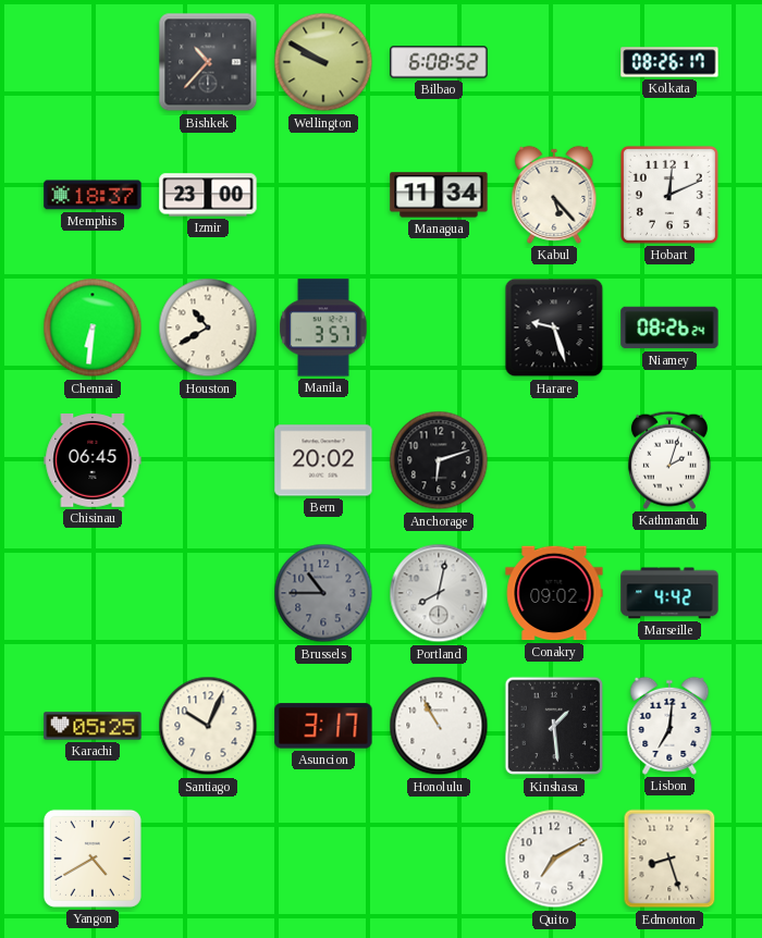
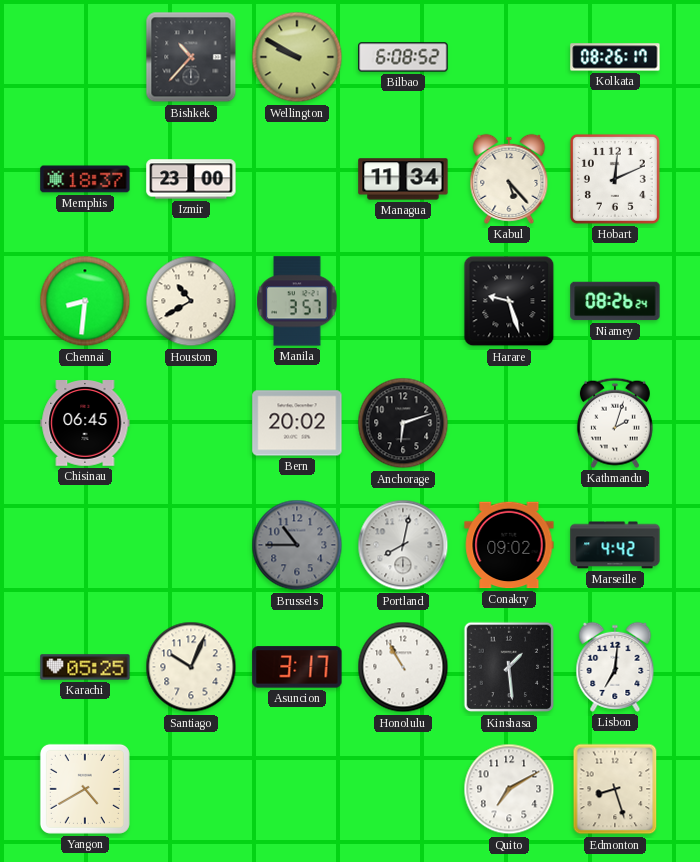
Chennai: 6:31 -> 8:31 (85, 301)
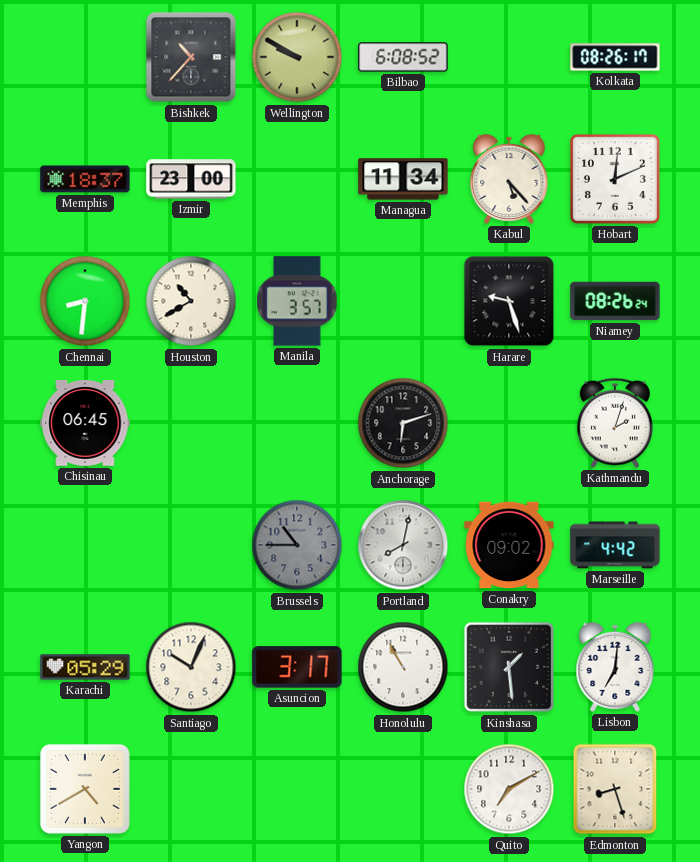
Bern: 20:02 -> none (297, 423)
Karachi: 05:25 -> 05:29 (85, 667)
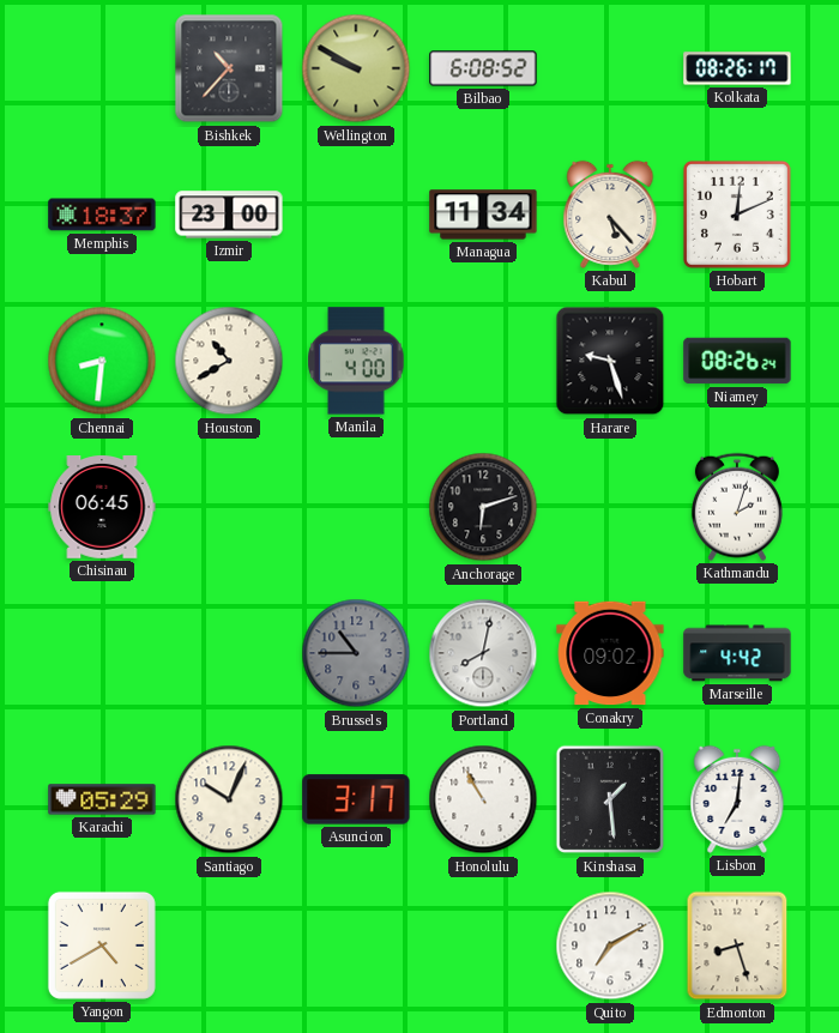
Manila: 3:57 -> 4:00 (356, 361)
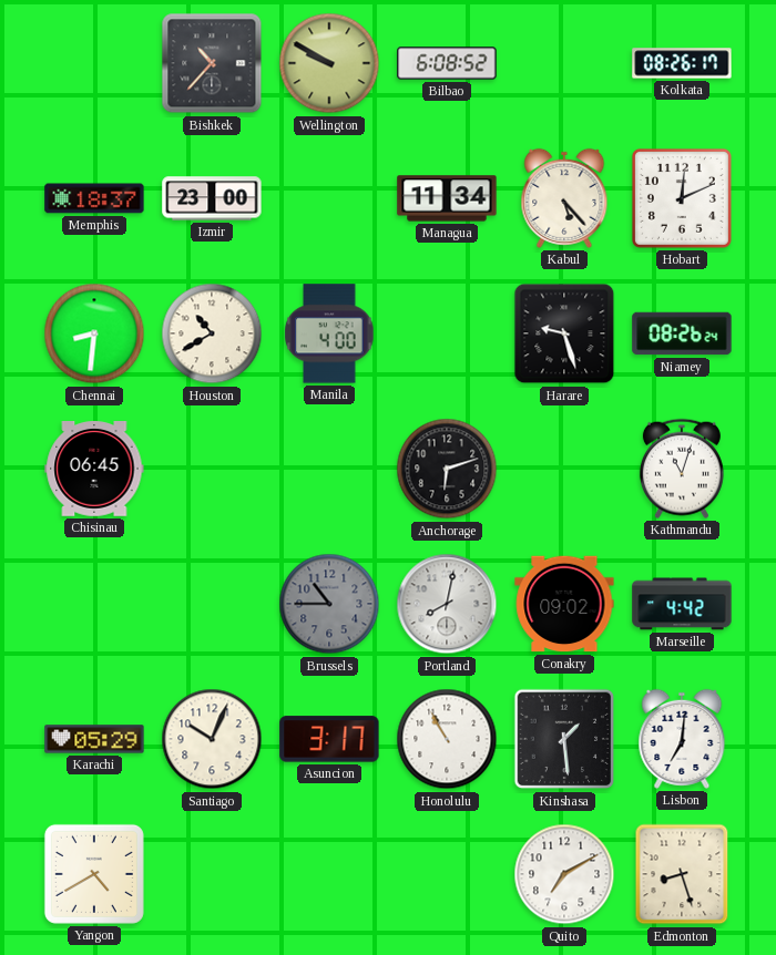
Kathmandu: 2:03 -> 11:03 (682, 469)
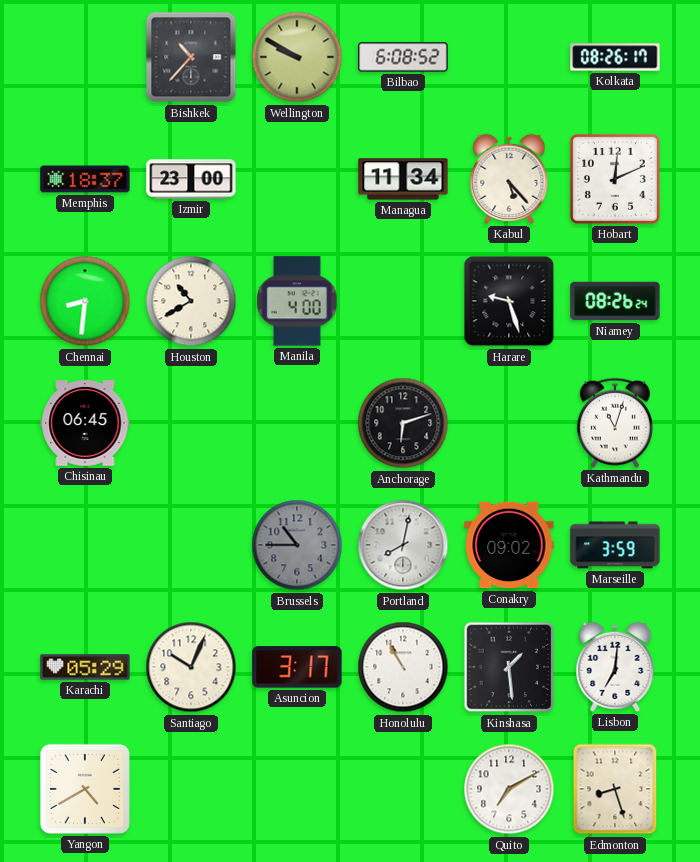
Marseille: 4:42 -> 3:59 (615, 545)
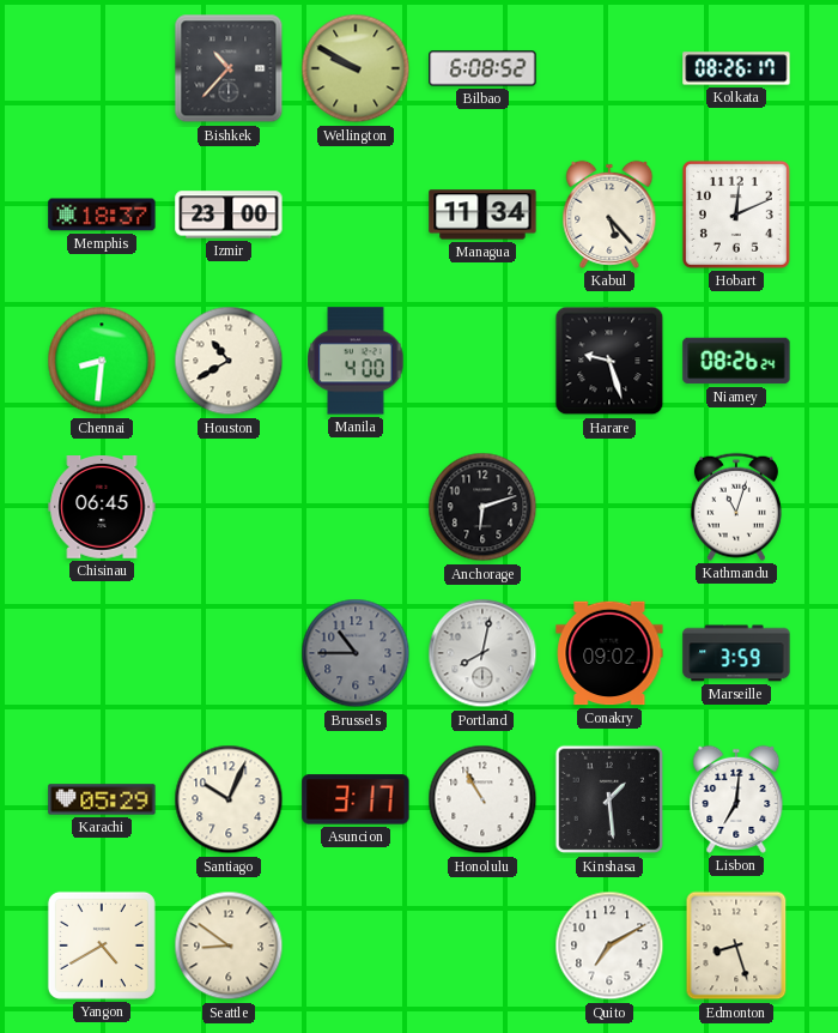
Seattle: none -> 8:51 (229, 946)
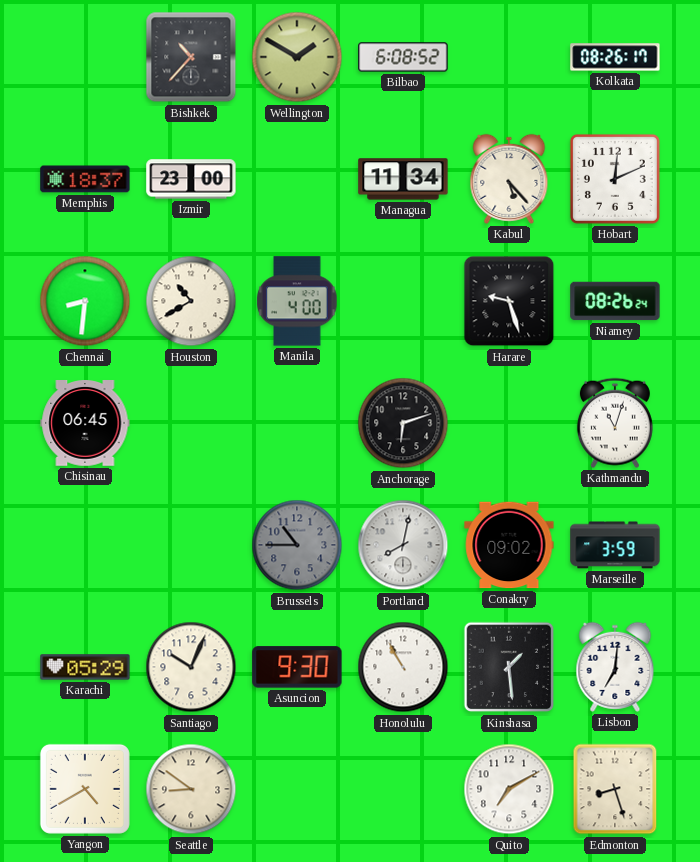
Wellington: 9:50 -> 1:50 (297, 57)
Asuncion: 3:17 -> 9:30 (297, 667)
